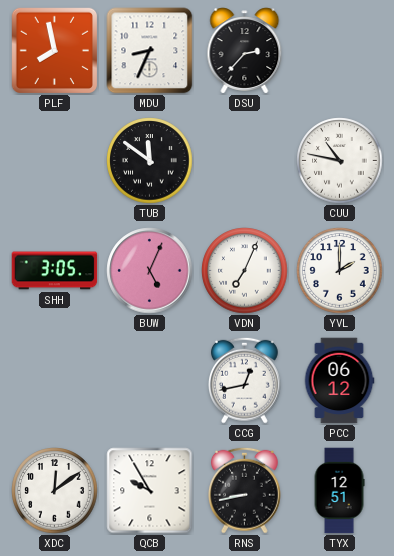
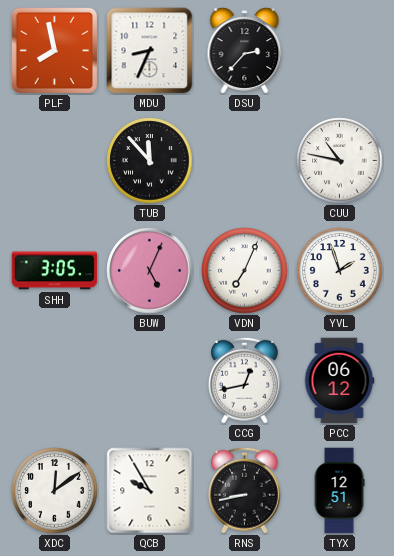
TUB: 11:51 -> 11:53 (150, 161)
YVL: 2:00 -> 1:57 (340, 271)
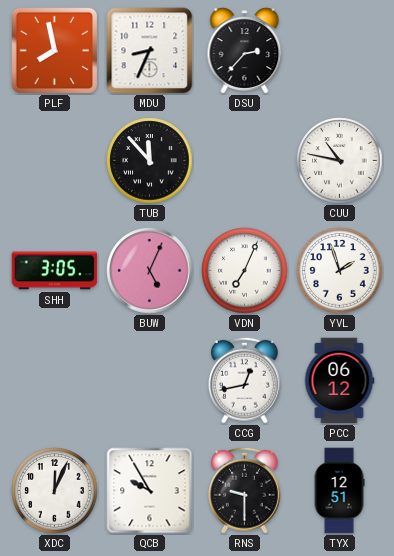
XDC: 12:09 -> 12:04 (55, 491)
RNS: 8:43 -> 9:30 (244, 490)
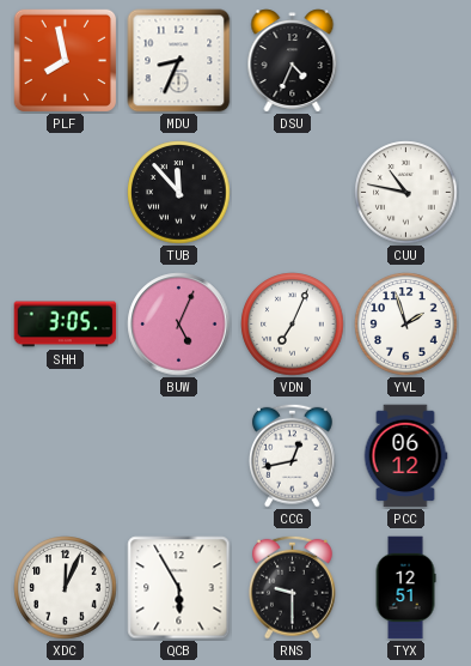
DSU: 2:37 -> 4:34 (293, 61)
QCB: 9:55 -> 5:55 (179, 588)
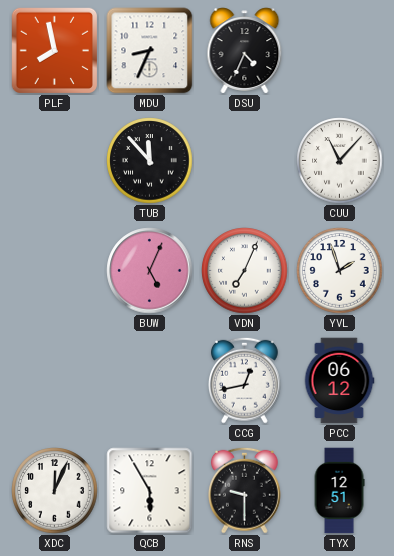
CUU: 10:47 -> 11:07 (340, 161)
SHH: 3:05 -> none (66, 325)
